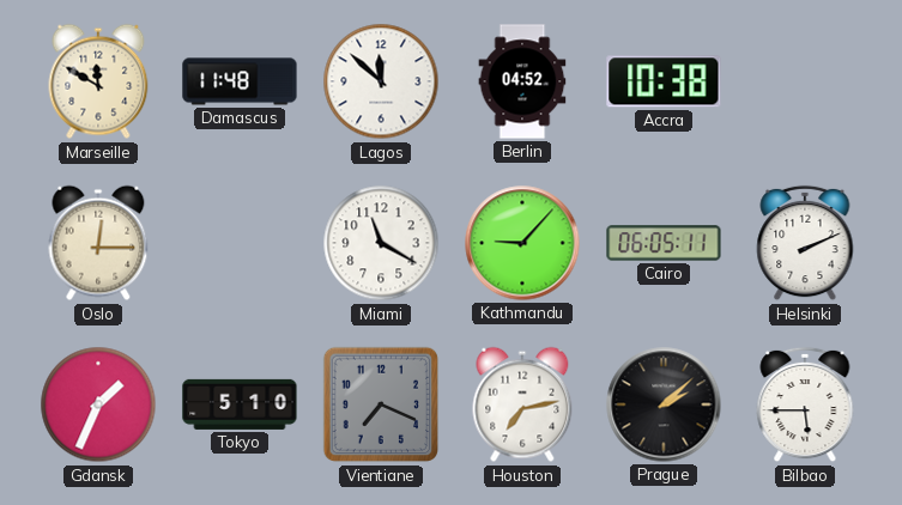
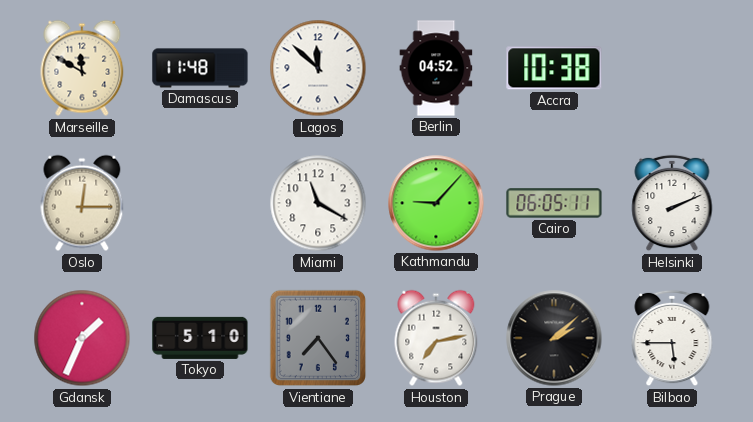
Vientiane: 7:19 -> 7:24 (318, 338)
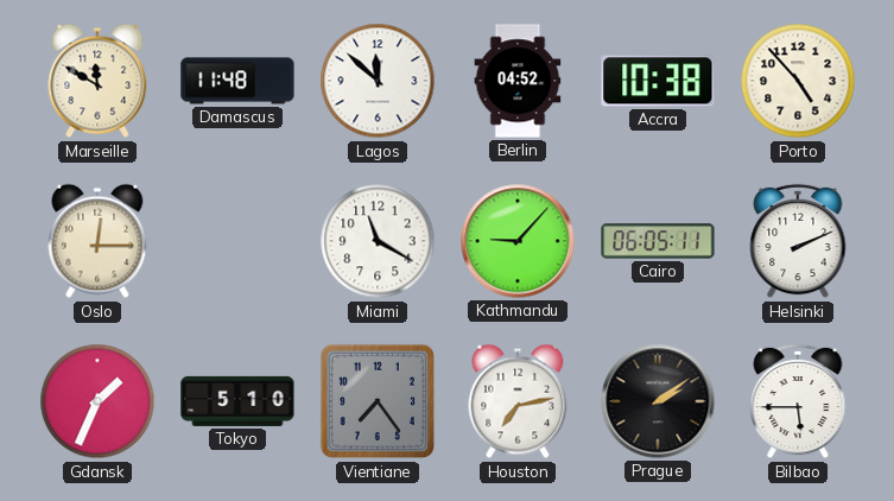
Porto: none -> 4:53 (798, 81)
Prague: 2:08 -> 2:09 (658, 401)
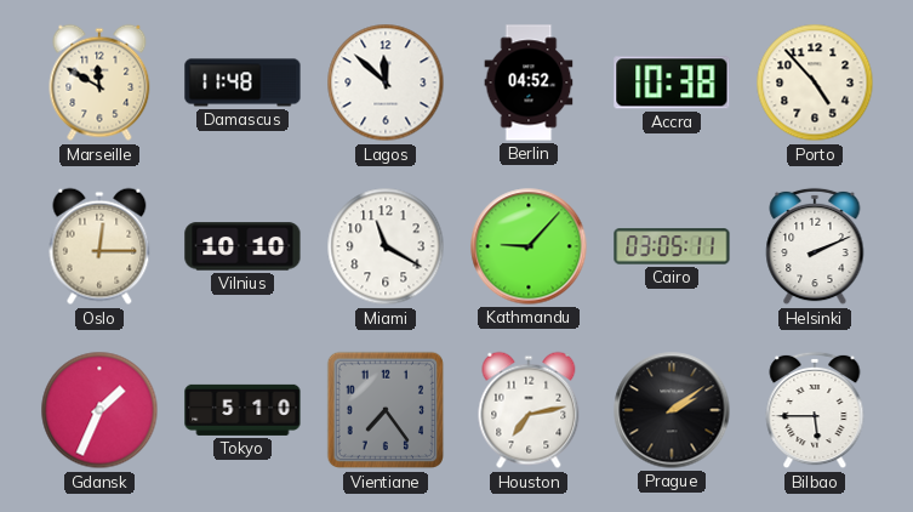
Vilnius: none -> 10:10 (242, 246)
Cairo: 06:05 -> 03:05 (672, 246)
